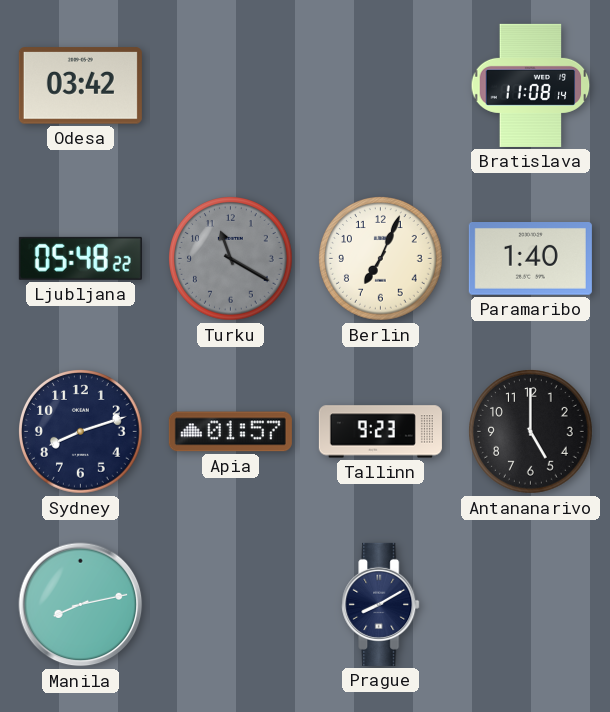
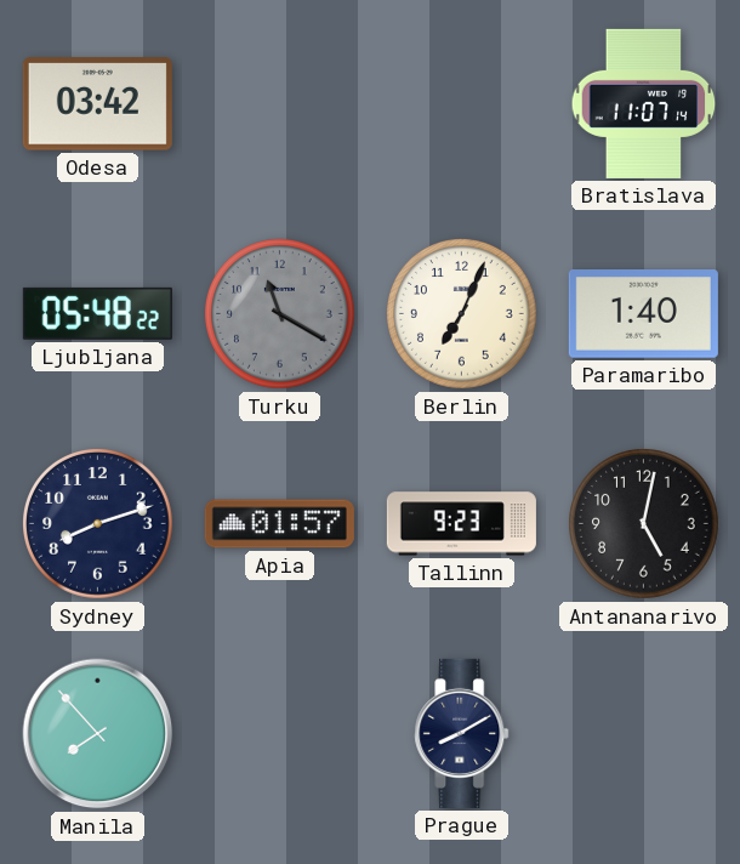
Bratislava: 11:08 -> 11:07 (644, 103)
Antananarivo: 5:00 -> 5:02 (644, 524)
Manila: 8:13 -> 7:53 (98, 734)
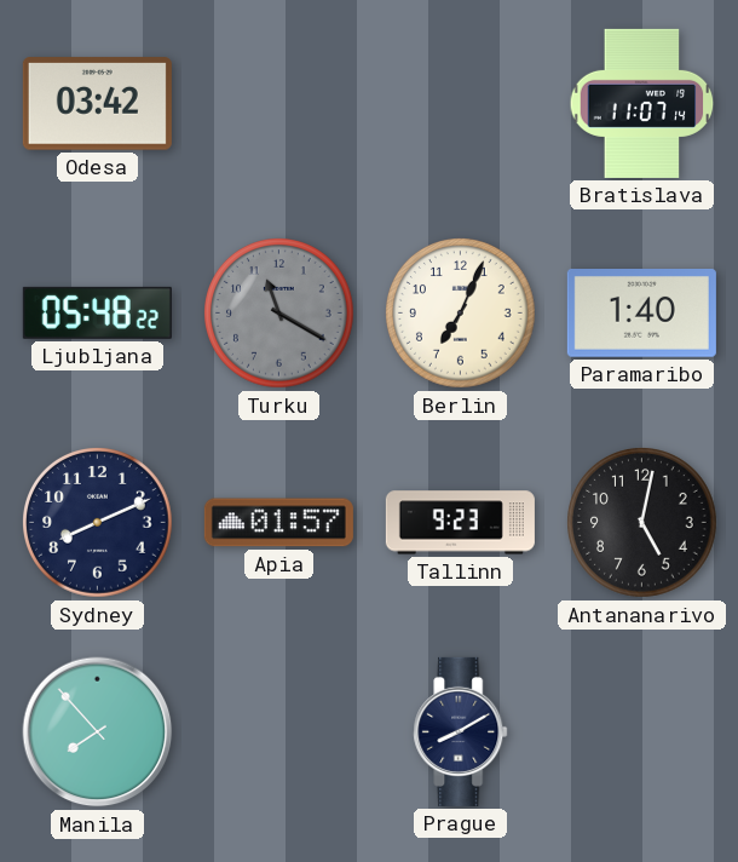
Sydney: 8:12 -> 8:11 (98, 523)
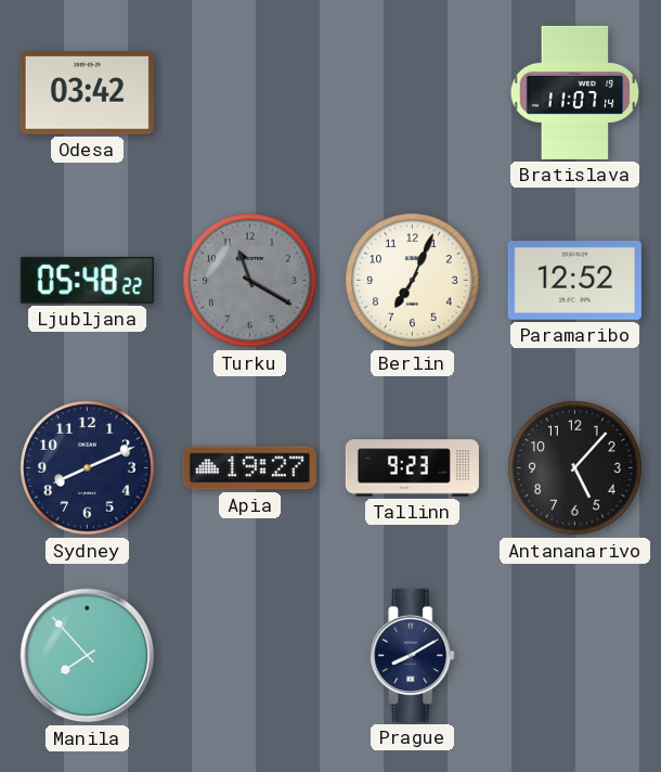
Paramaribo: 1:40 -> 12:52 (574, 281)
Apia: 01:57 -> 19:27 (249, 468)
Antananarivo: 5:02 -> 5:07 (575, 468)
